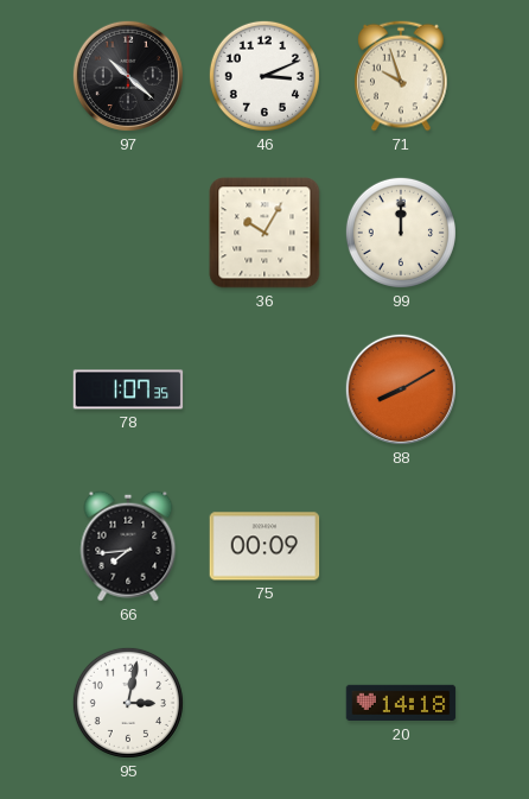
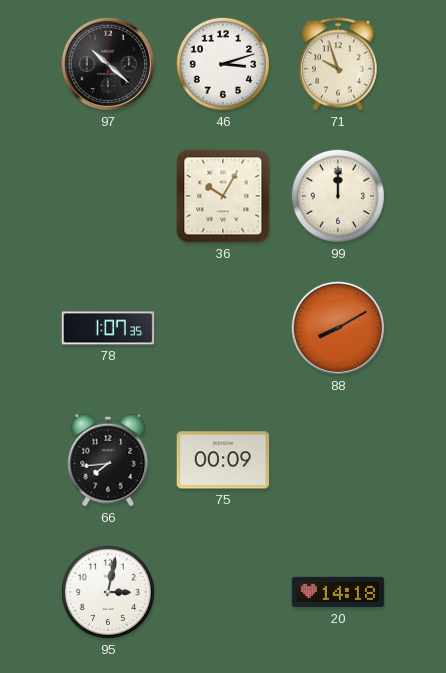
46: 3:11 -> 3:12 (223, 64)
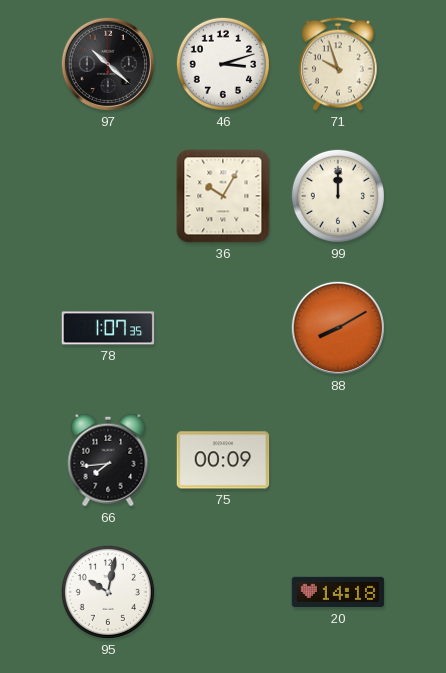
95: 3:02 -> 10:02 (108, 592)
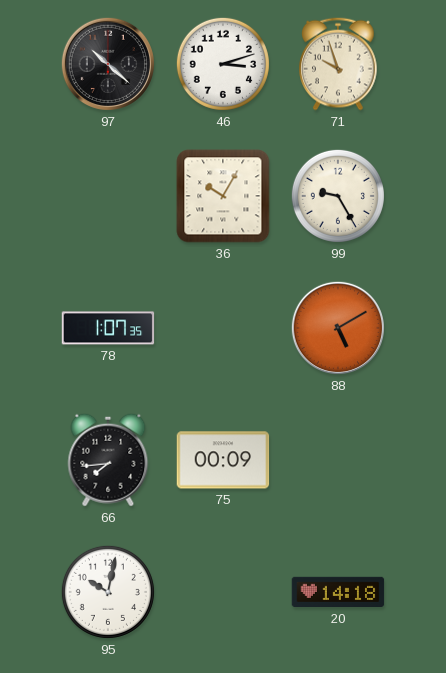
99: 12:00 -> 9:25 (338, 196)
88: 8:10 -> 5:10 (338, 328)
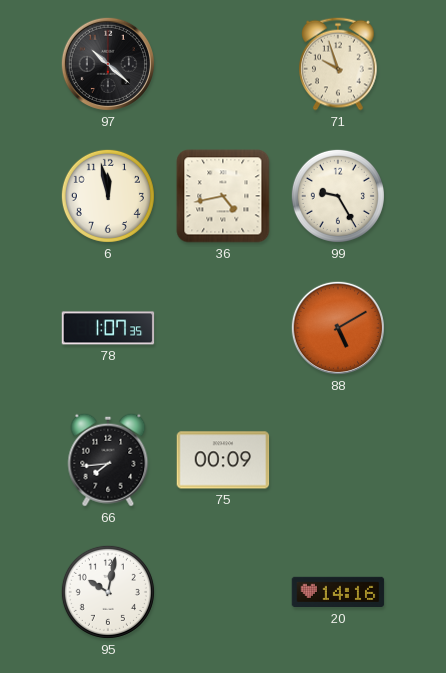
46: 3:12 -> none (223, 64)
6: none -> 11:58 (108, 196)
36: 10:05 -> 4:43 (223, 196)
20: 14:18 -> 14:16 (338, 592)
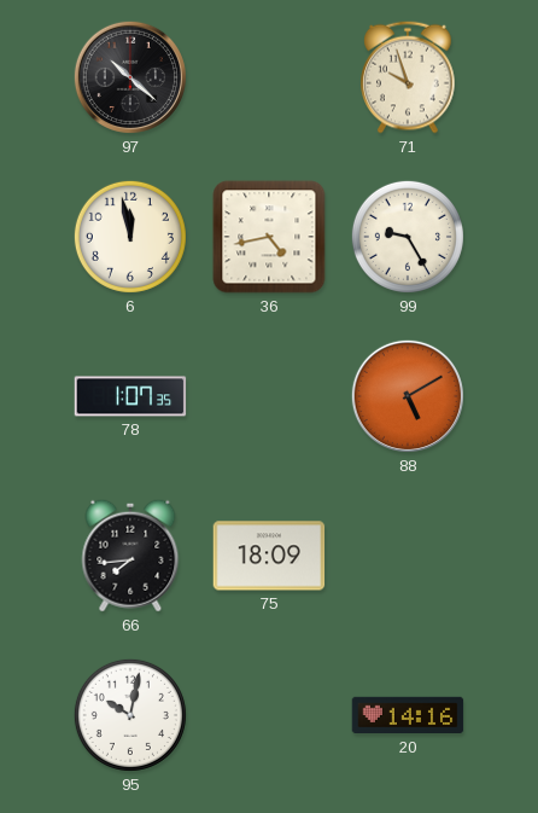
75: 00:09 -> 18:09 (269, 556)
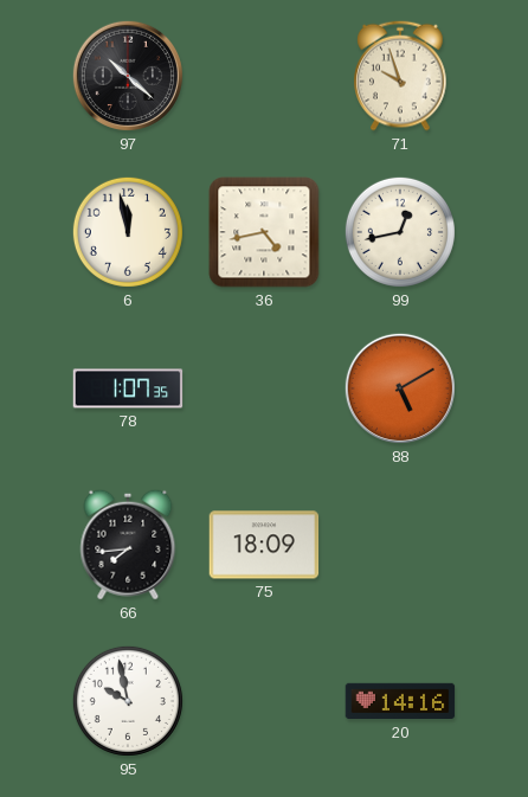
99: 9:25 -> 12:43 (400, 232)
95: 10:02 -> 9:58 (128, 701)
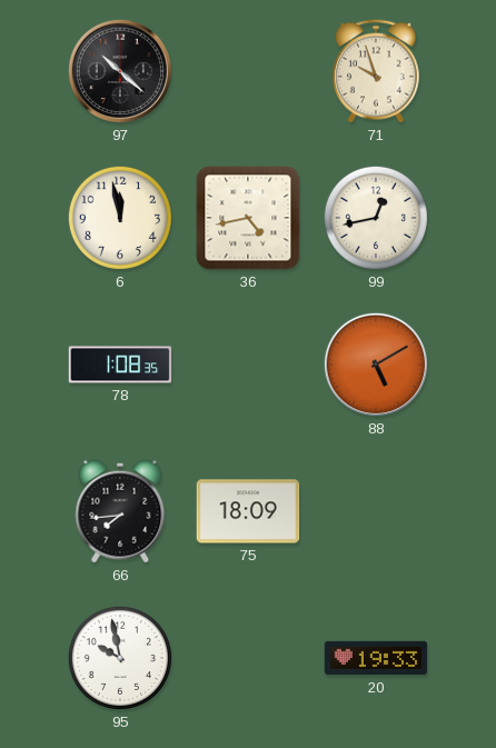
78: 1:07 -> 1:08 (120, 365)
20: 14:16 -> 19:33 (376, 658)
